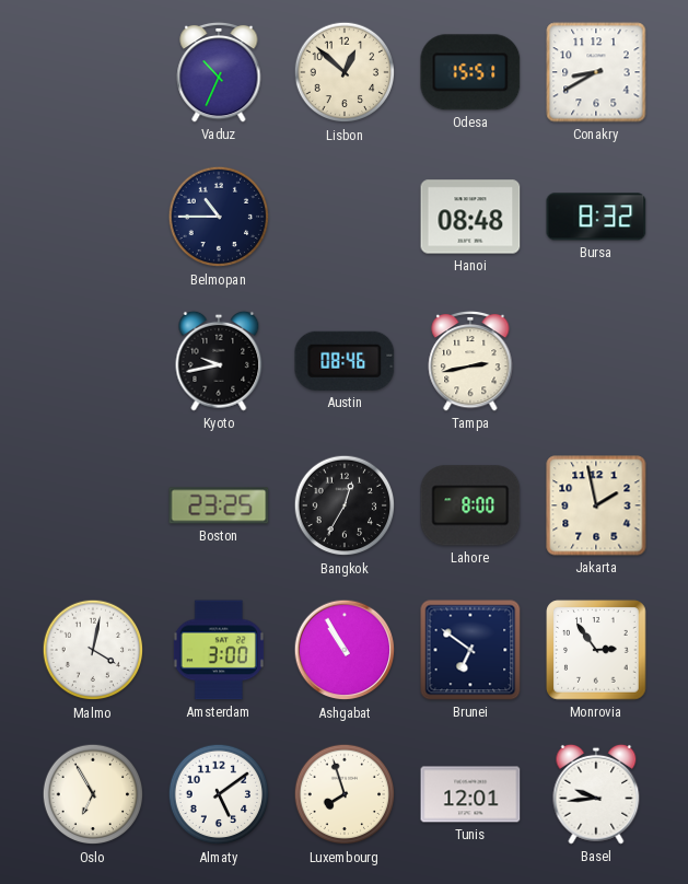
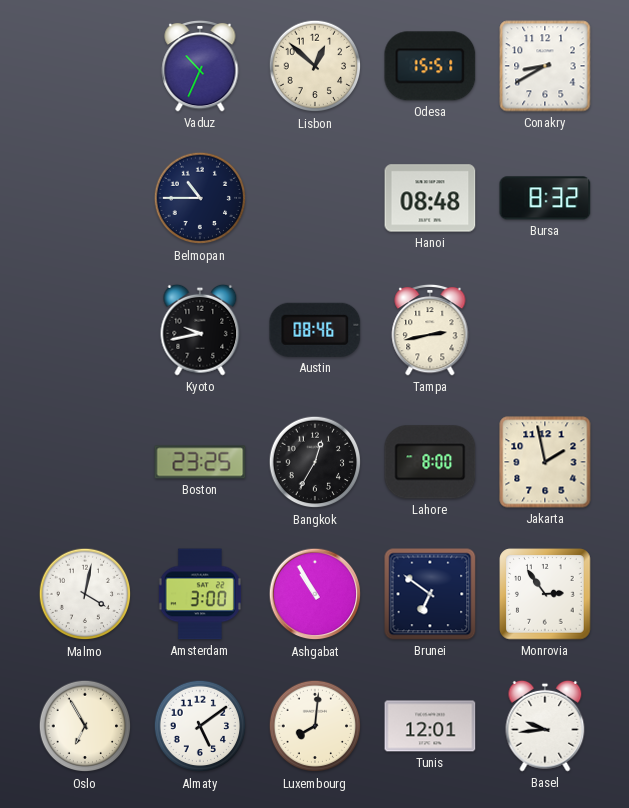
Luxembourg: 7:57 -> 8:01 (315, 726)
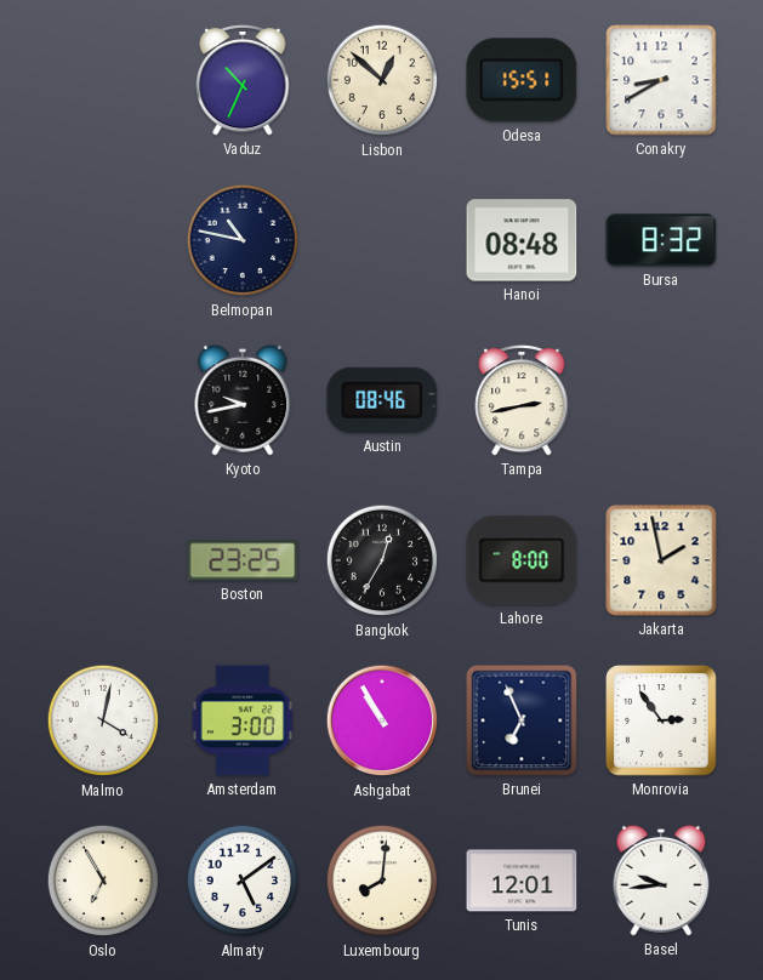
Belmopan: 10:45 -> 10:47 (243, 240)
Brunei: 6:51 -> 6:56 (522, 720)
